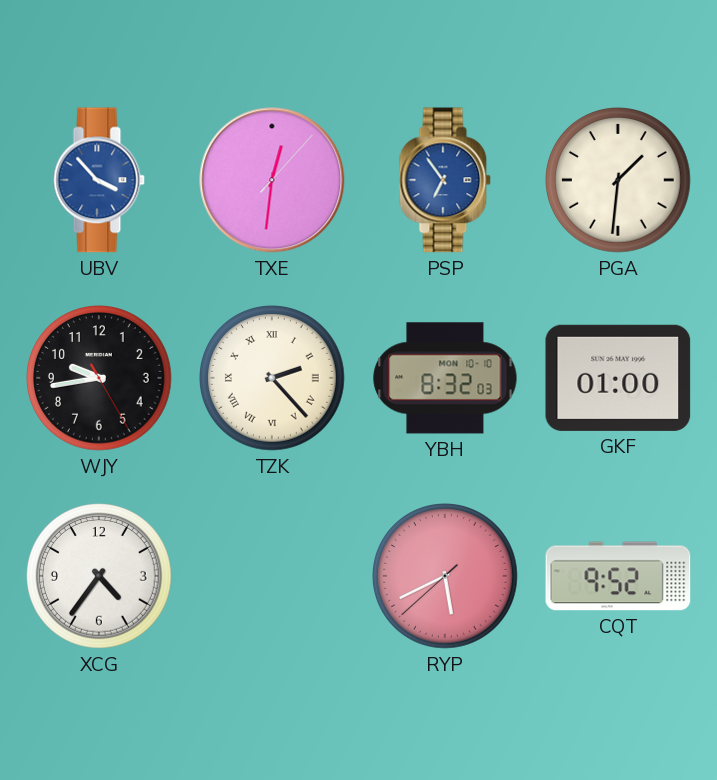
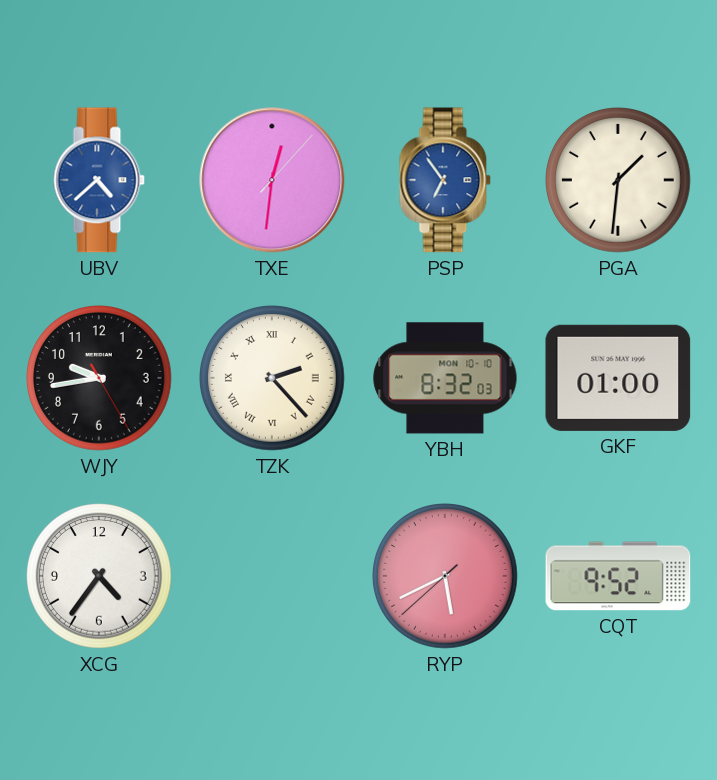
UBV: 3:53 -> 4:38 (99, 180)
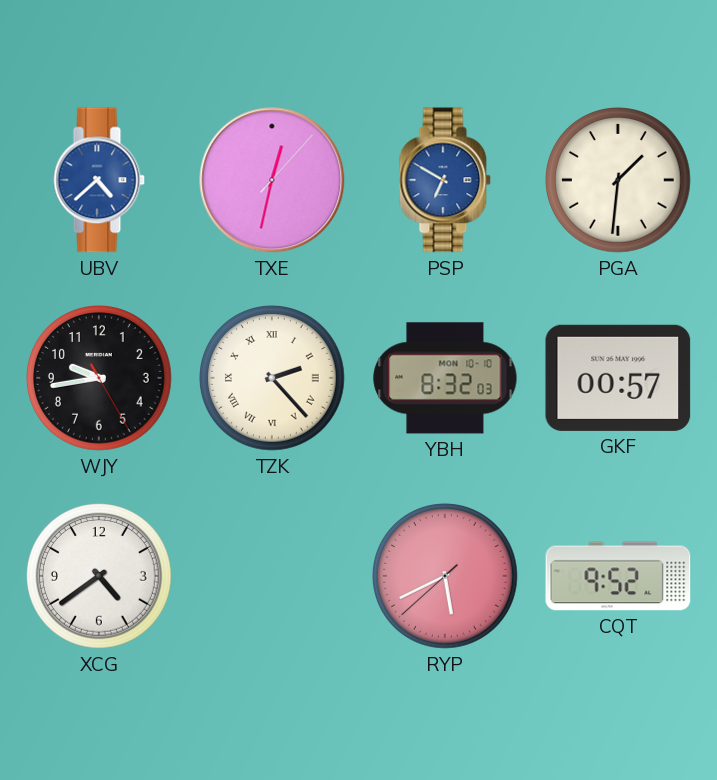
TXE: 12:31 -> 12:32 (272, 180)
PSP: 6:54 -> 6:50 (445, 180)
GKF: 01:00 -> 00:57 (618, 378)
XCG: 4:36 -> 4:39 (100, 577)
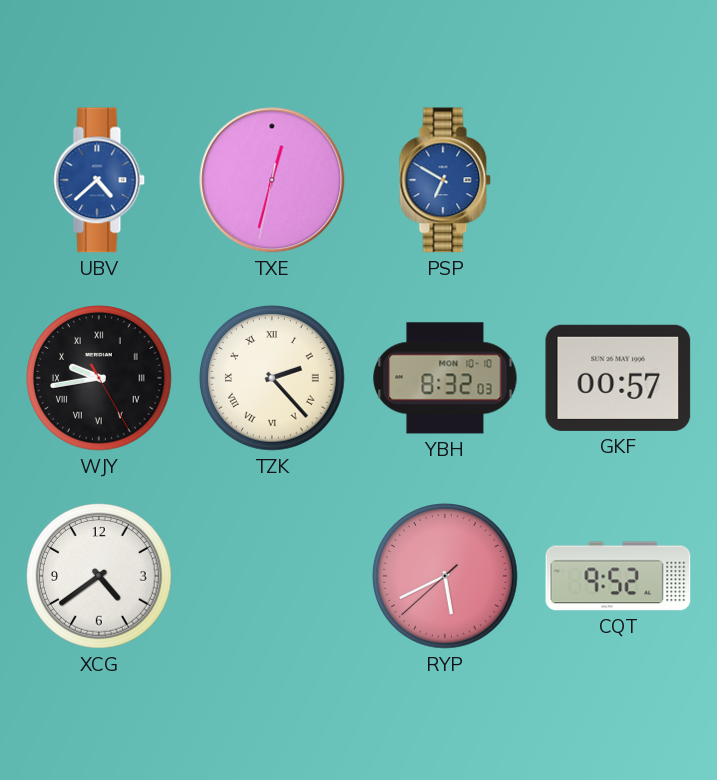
TXE: 12:32:07 -> 12:32:32 (272, 180)
PGA: 1:31 -> none (619, 181)
WJY numerals: Arabic -> Roman (100, 379)
